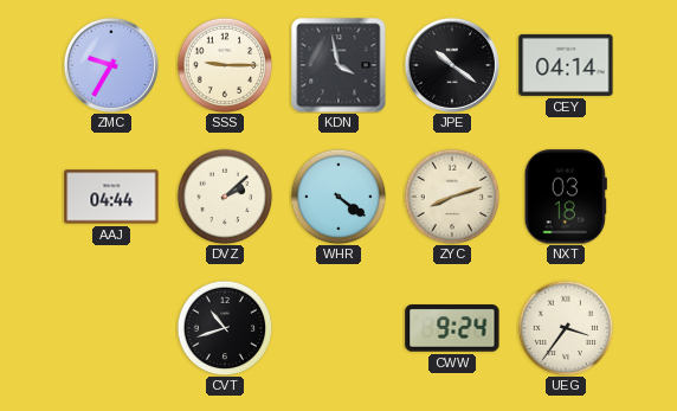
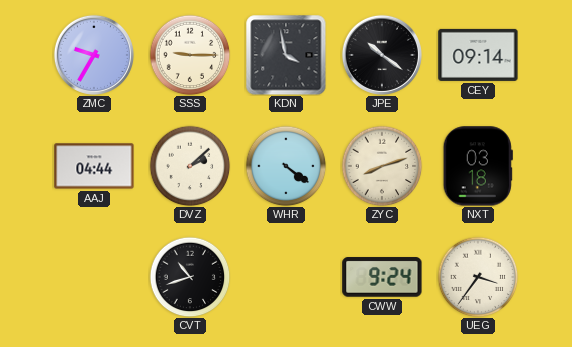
CEY: 04:14 -> 09:14 (478, 55)
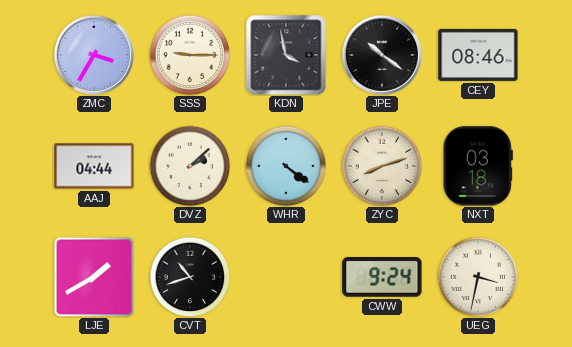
ZMC: 9:35 -> 3:35 (94, 55)
CEY: 09:14 -> 08:46 (478, 55)
LJE: none -> 1:40 (94, 277)
UEG: 3:36 -> 3:32 (478, 277)
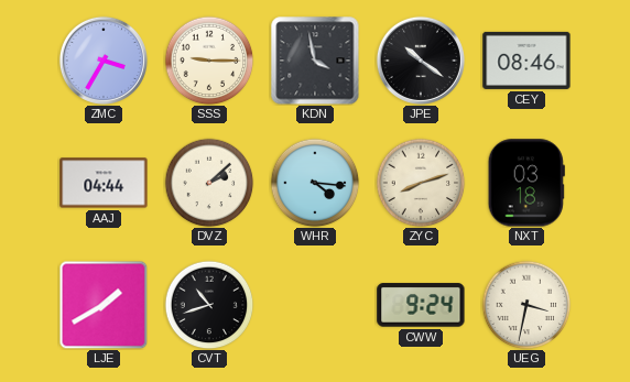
WHR: 4:21 -> 4:16 (315, 183)
